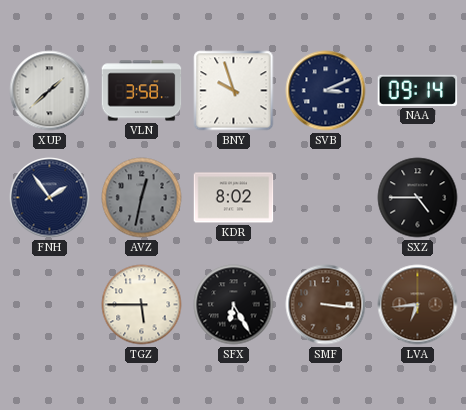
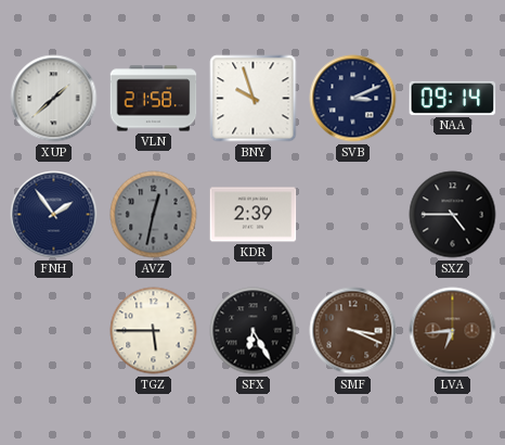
VLN: 3:58 -> 21:58 (154, 99)
KDR: 8:02 -> 2:39 (254, 215)
SMF: 3:16 -> 3:19 (353, 331)
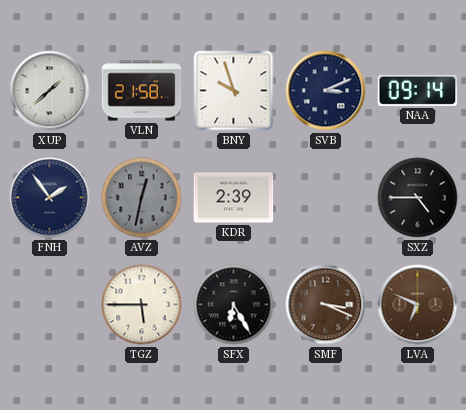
LVA: 6:44 -> 6:49 (418, 305)
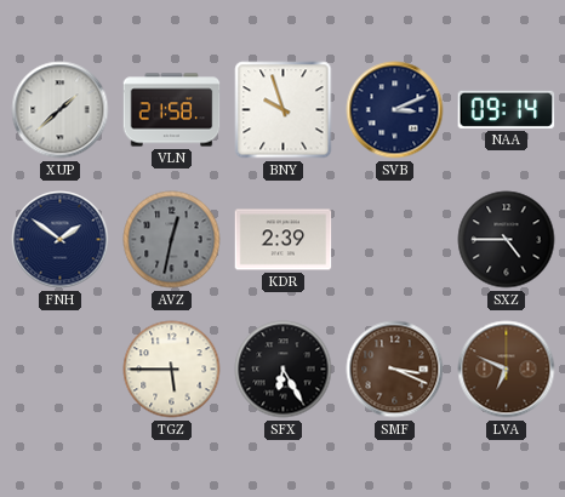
FNH: 1:54 -> 1:51 (61, 240)
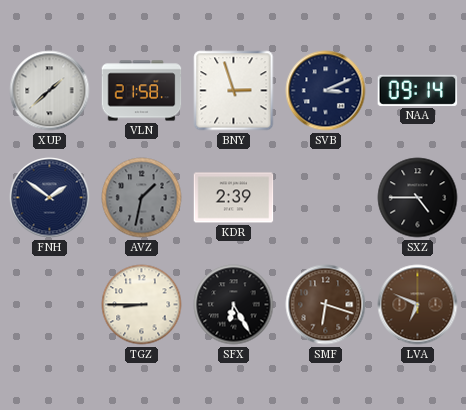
BNY: 9:57 -> 2:57 (234, 91)
AVZ: 12:32 -> 1:32 (142, 198)
TGZ: 5:45 -> 8:45 (142, 305)
SMF: 3:19 -> 6:18 (326, 305)
